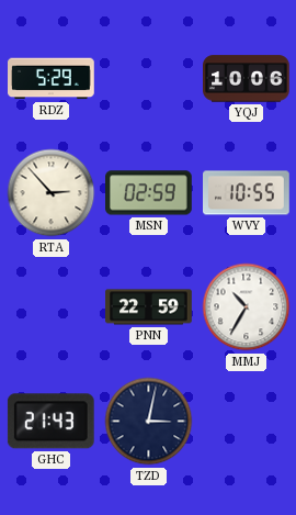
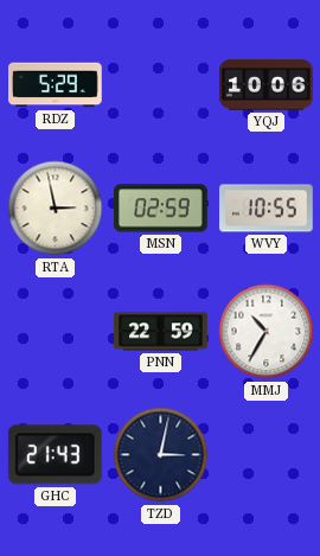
RTA: 2:53 -> 2:58 (56, 209)
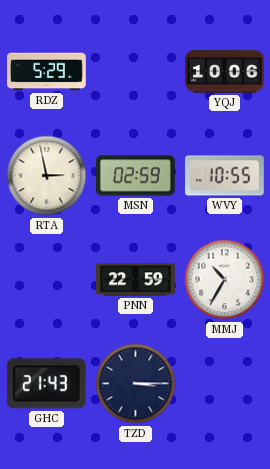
TZD: 3:02 -> 3:15 (136, 384)
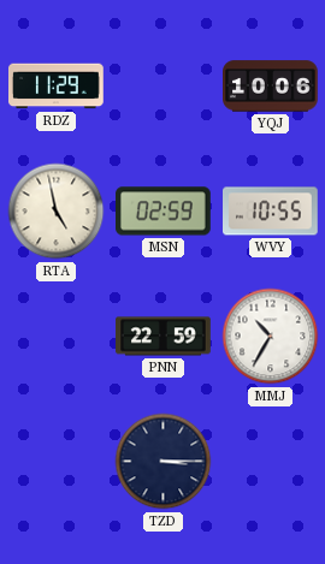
RDZ: 5:29 -> 11:29 (57, 87)
RTA: 2:58 -> 4:58 (57, 212)
GHC: 21:43 -> none (46, 384)
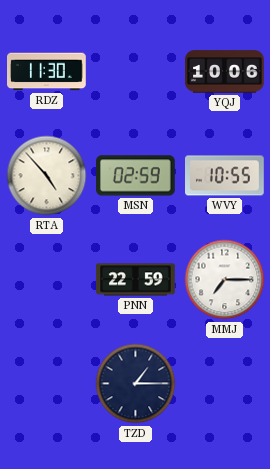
RDZ: 11:29 -> 11:30 (47, 72)
RTA: 4:58 -> 4:53 (47, 176)
MMJ: 10:35 -> 7:15 (225, 280)
TZD: 3:15 -> 1:15 (136, 384)
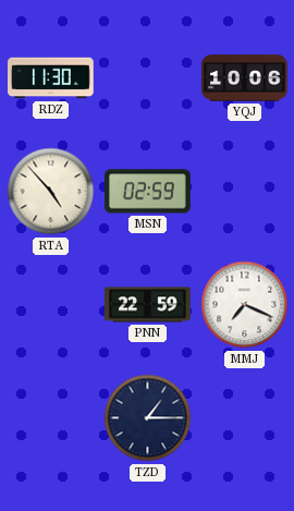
WVY: 10:55 -> none (225, 176)
MMJ: 7:15 -> 7:19 (245, 305)
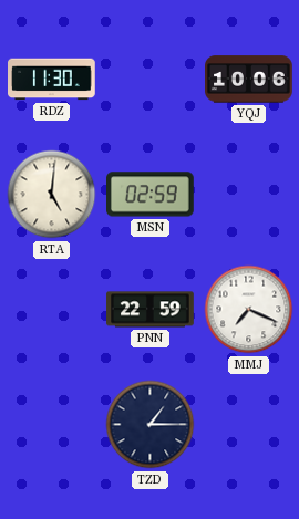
RTA: 4:53 -> 5:01 (52, 195)
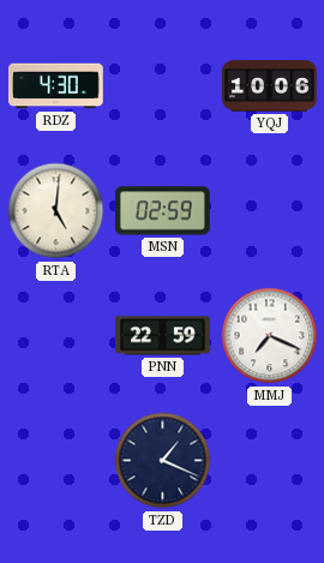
RDZ: 11:30 -> 4:30 (56, 86)
TZD: 1:15 -> 1:19 (163, 461)
